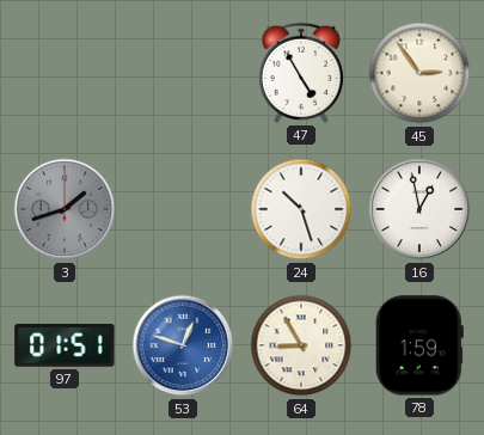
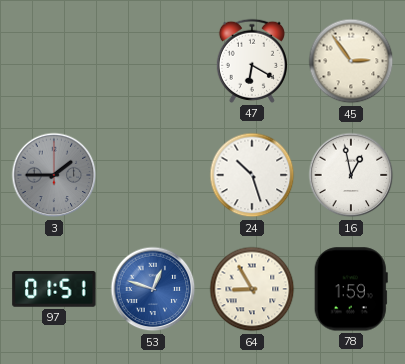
47: 4:55 -> 6:20 (252, 61)
3: 1:42 -> 1:45 (54, 175)
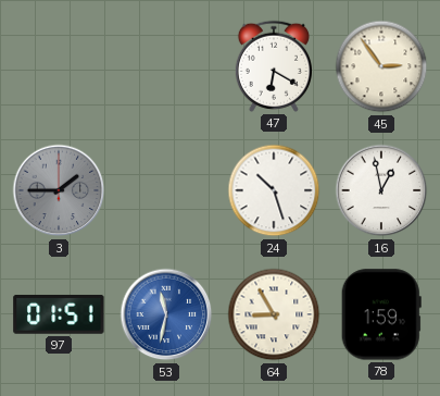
53: 12:48 -> 11:32 (166, 314)
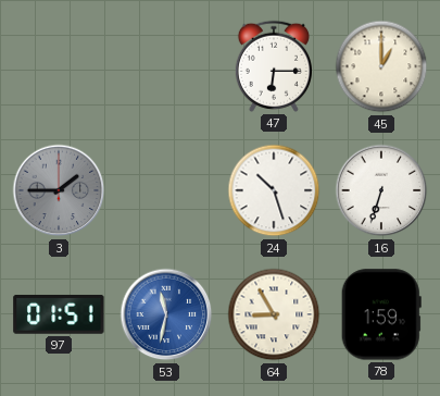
47: 6:20 -> 6:15 (274, 66)
45: 2:54 -> 1:00 (381, 66)
16: 12:58 -> 6:33 (381, 190)
